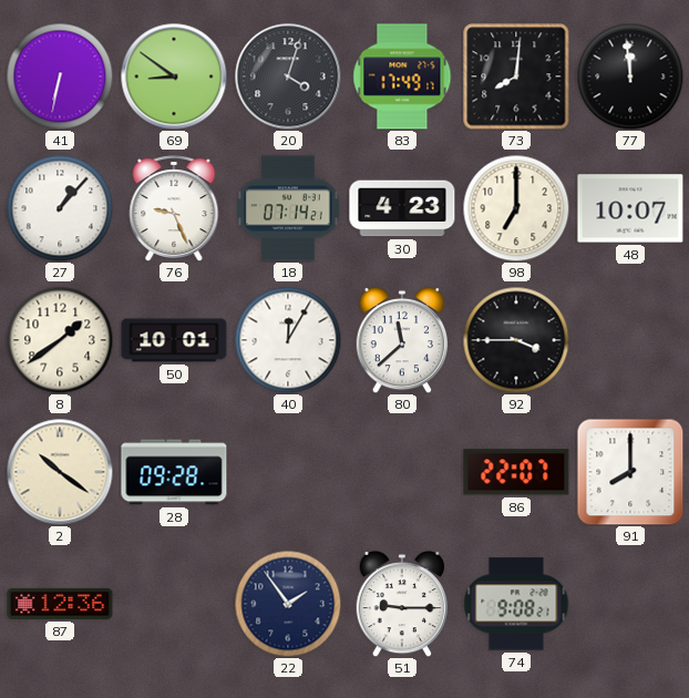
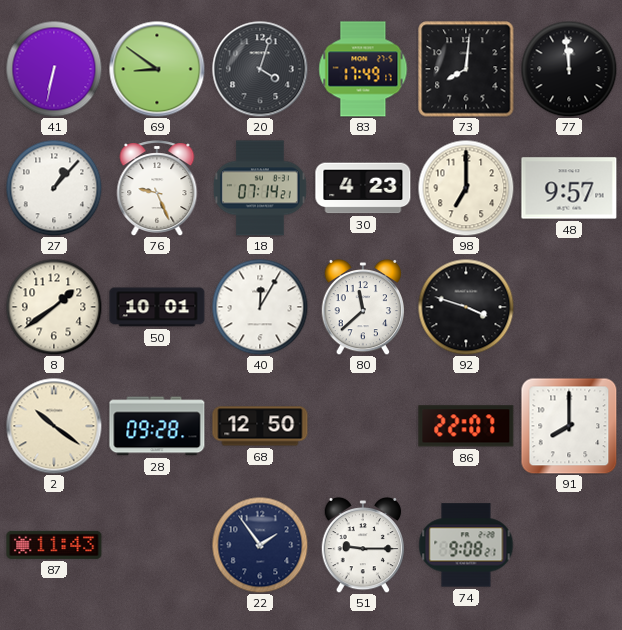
48: 10:07 -> 9:57 (569, 188)
92: 3:45 -> 3:48 (466, 307)
68: none -> 12:50 (260, 426)
87: 12:36 -> 11:43 (54, 545)
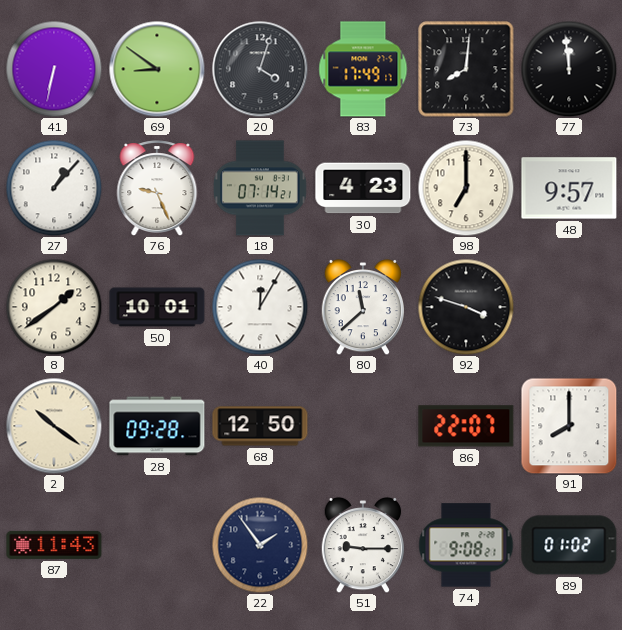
89: none -> 01:02 (569, 545)
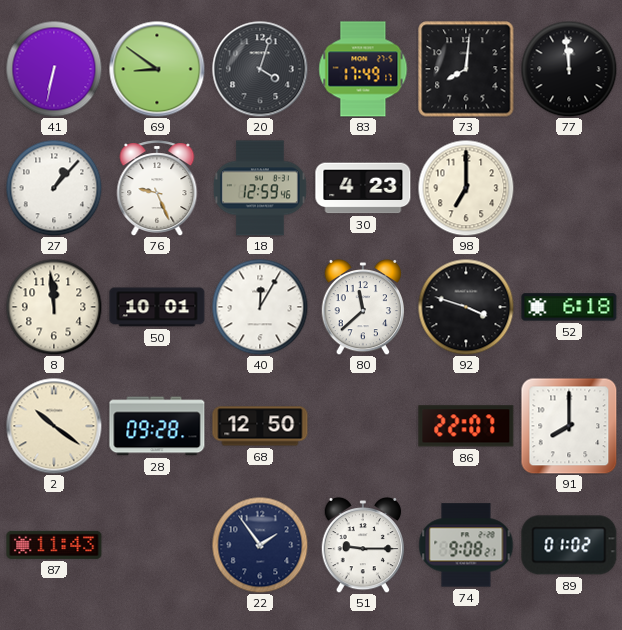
18: 07:14 -> 12:59 (260, 188)
48: 9:57 -> none (569, 188)
8: 1:39 -> 11:59 (54, 307)
52: none -> 6:18 (569, 307)
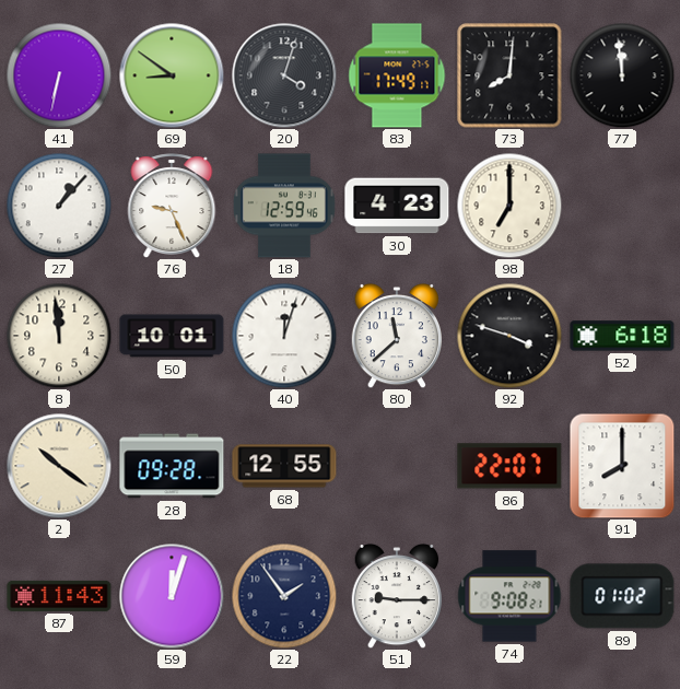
40: 12:05 -> 12:03 (284, 336)
68: 12:50 -> 12:55 (284, 466)
59: none -> 12:03 (172, 596)
